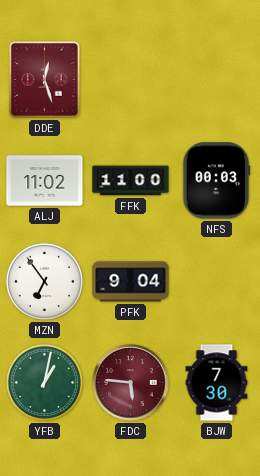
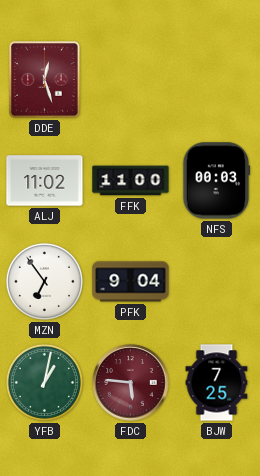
BJW: 7:30 -> 7:25 (217, 383)
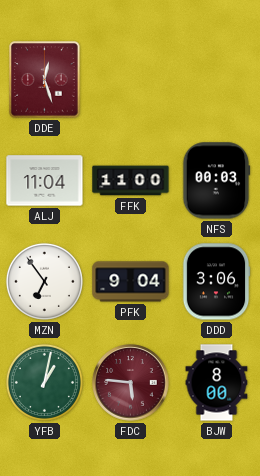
ALJ: 11:02 -> 11:04 (45, 181)
DDD: none -> 3:06 (216, 282)
BJW: 7:25 -> 8:00 (217, 383)
